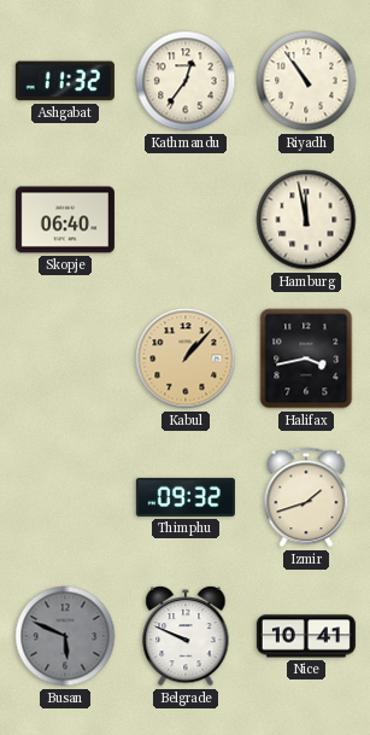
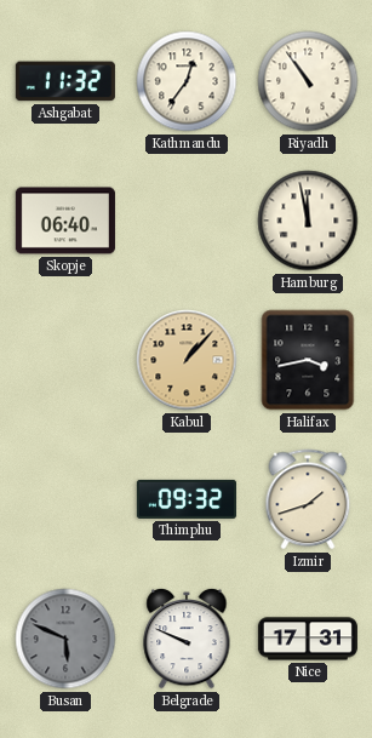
Nice: 10:41 -> 17:31 (308, 639)
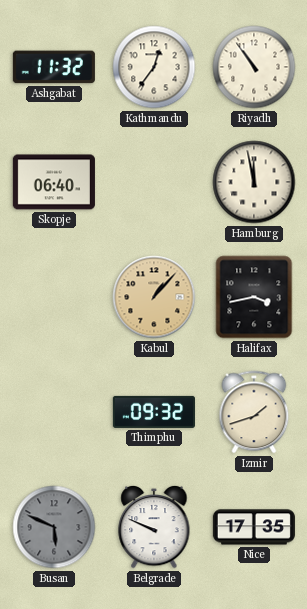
Nice: 17:31 -> 17:35 (254, 527)
